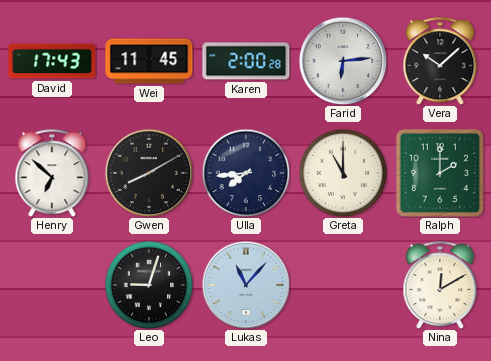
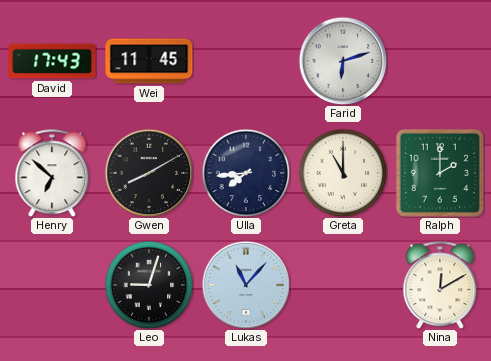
Karen: 2:00 -> none (246, 61)
Farid: 6:14 -> 6:12 (343, 61)
Vera: 10:08 -> none (440, 61)
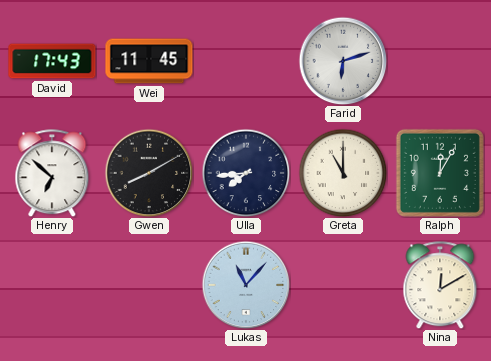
Ralph: 2:00 -> 12:05 (440, 173)
Leo: 9:03 -> none (149, 285)
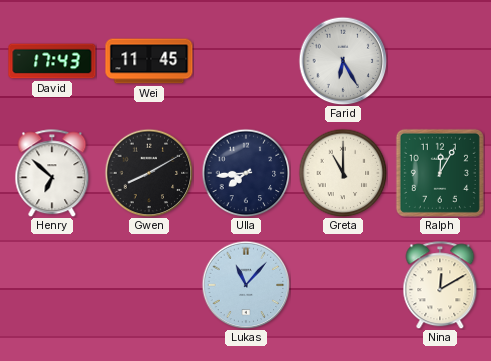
Farid: 6:12 -> 6:25 (343, 61)
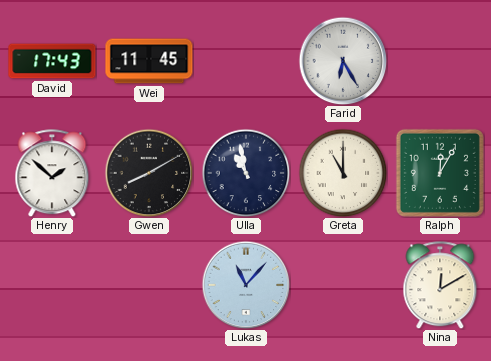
Henry: 6:52 -> 1:52 (52, 173)
Ulla: 7:44 -> 10:58 (246, 173)
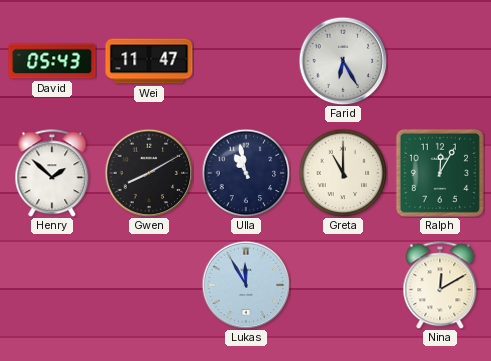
David: 17:43 -> 05:43 (52, 61)
Wei: 11:45 -> 11:47 (149, 61)
Lukas: 11:07 -> 11:55 (246, 285)
